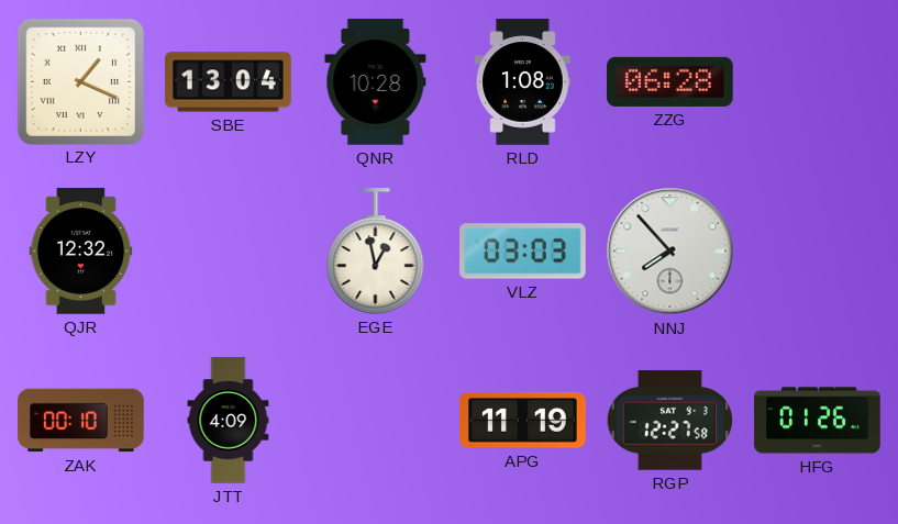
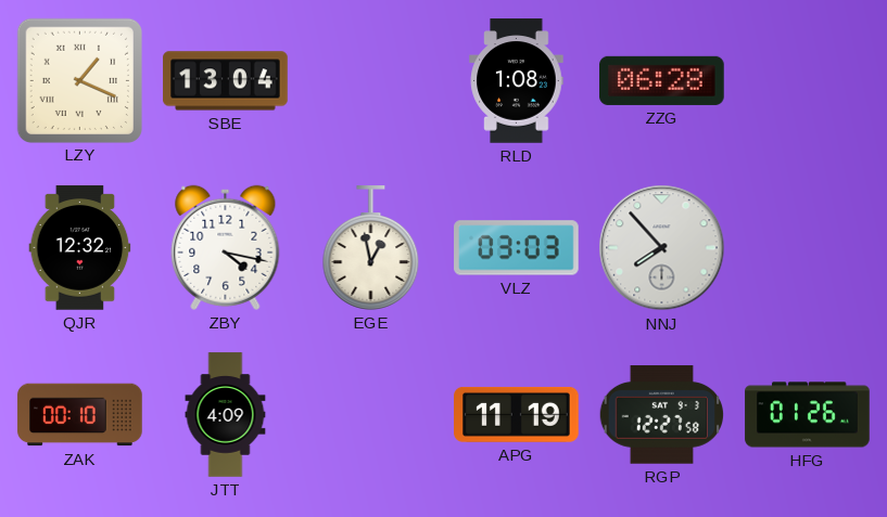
QNR: 10:28 -> none (376, 82)
ZBY: none -> 4:17 (226, 247)
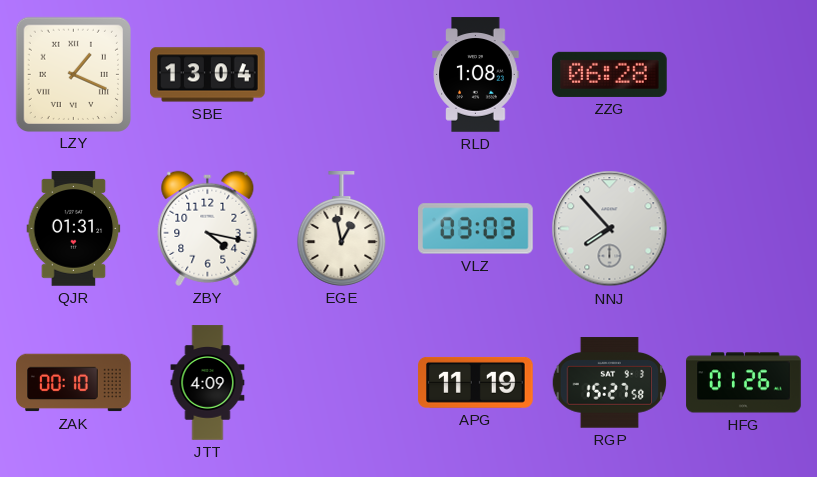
QJR: 12:32 -> 01:31 (74, 229)
RGP: 12:27 -> 15:27 (609, 383)
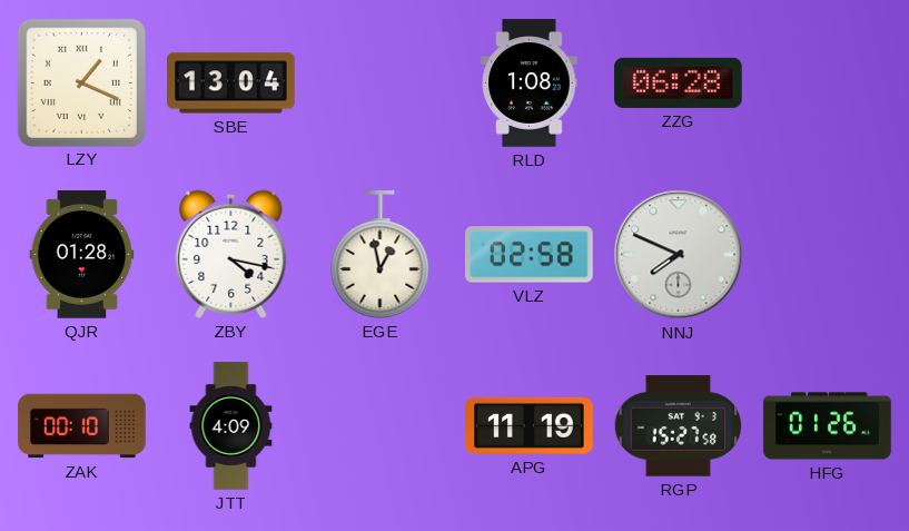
QJR: 01:31 -> 01:28 (82, 255)
VLZ: 03:03 -> 02:58 (530, 255)
NNJ: 7:53 -> 7:49 (679, 255)
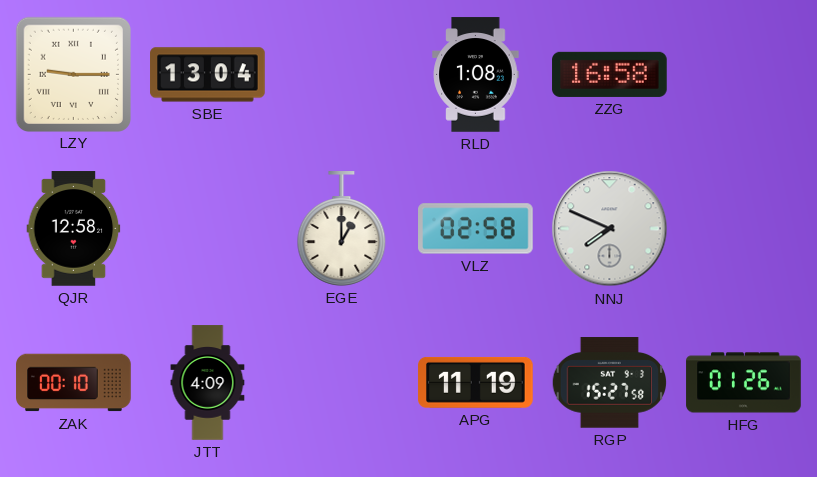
LZY: 1:19 -> 9:15 (73, 74)
ZZG: 06:28 -> 16:58 (610, 74)
QJR: 01:28 -> 12:58 (74, 229)
ZBY: 4:17 -> none (231, 254)
EGE: 12:58 -> 1:00 (342, 229)
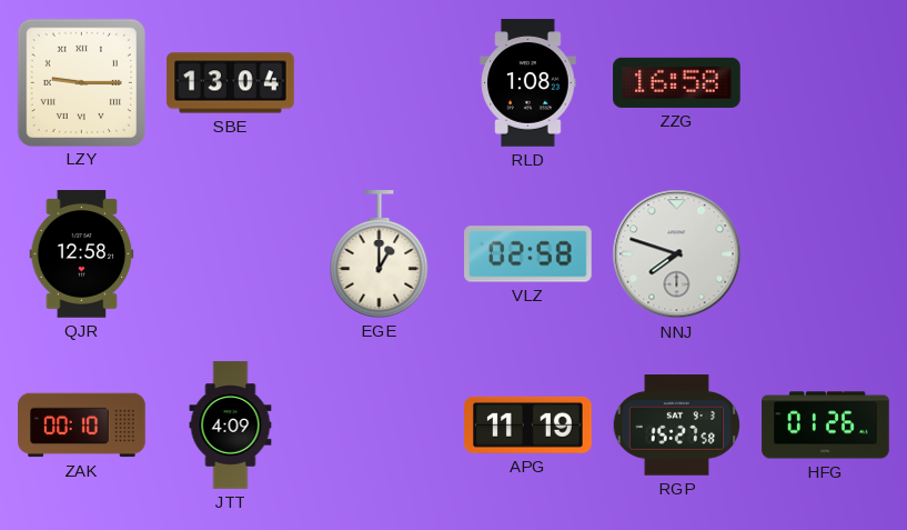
NNJ: 7:49 -> 7:48 (677, 254)
